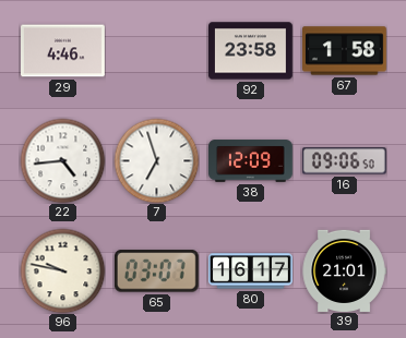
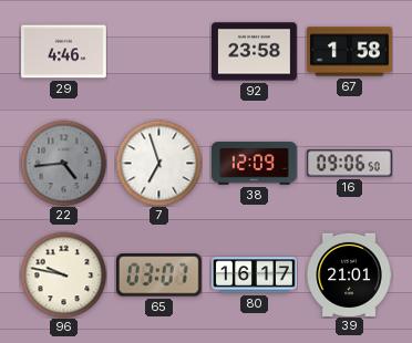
22 dial: white -> grey (63, 163)
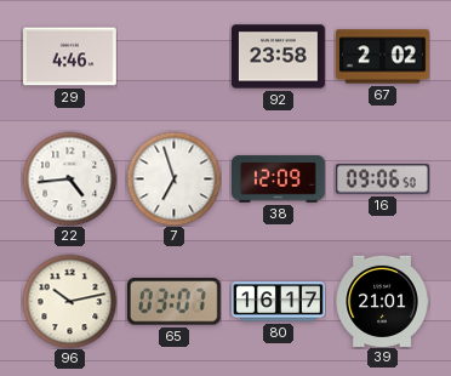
67: 1:58 -> 2:02 (383, 57)
22 dial: grey -> white (69, 178)
96: 9:47 -> 10:13 (69, 301)
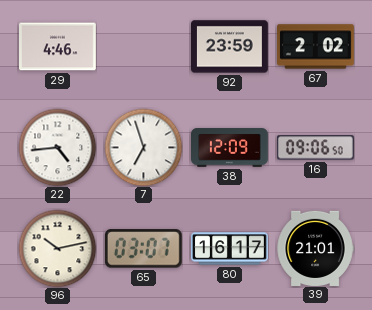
92: 23:58 -> 23:59 (230, 47)
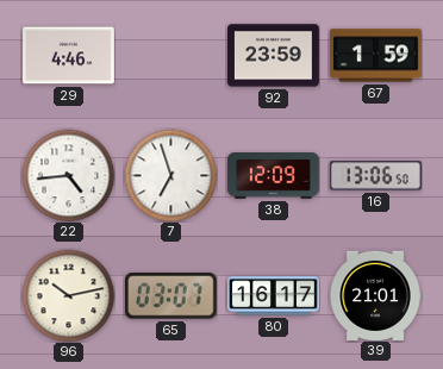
67: 2:02 -> 1:59 (376, 56)
16: 09:06 -> 13:06 (375, 176)
